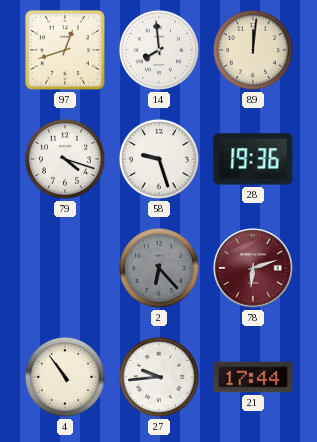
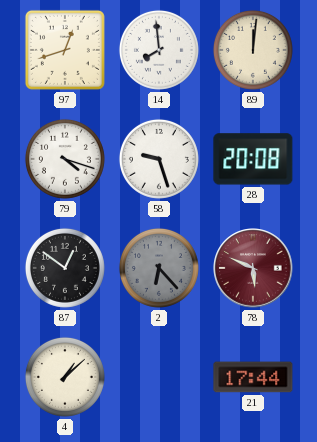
28: 19:36 -> 20:08 (253, 159)
87: none -> 12:51 (65, 268)
78: 6:12 -> 5:49 (253, 268)
4: 10:54 -> 1:08 (65, 377)
27: 9:44 -> none (159, 377)
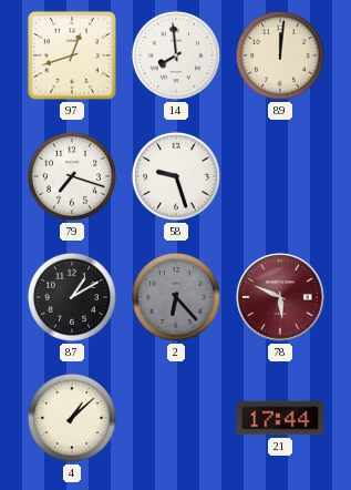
79: 4:18 -> 7:18 (72, 176)
28: 20:08 -> none (253, 159)
87: 12:51 -> 1:10 (72, 297)
